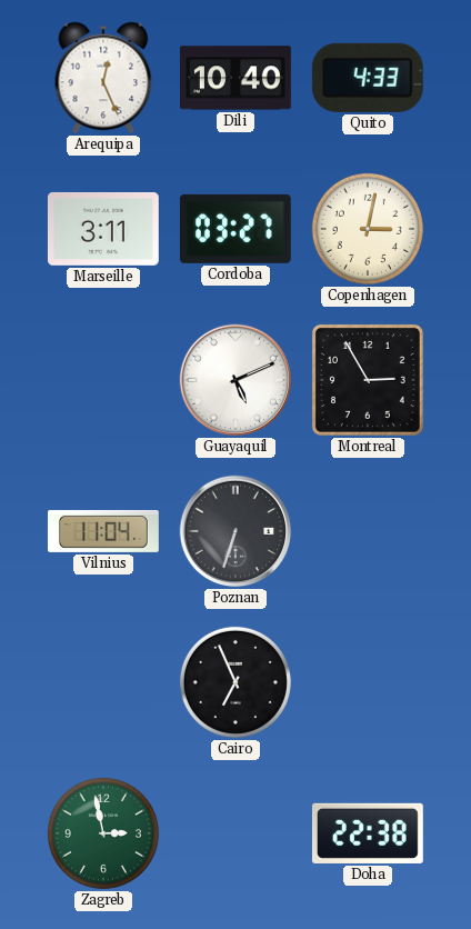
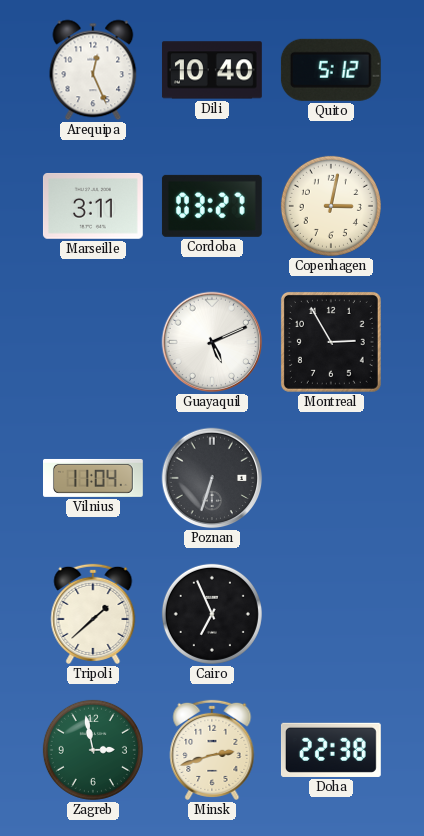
Quito: 4:33 -> 5:12 (331, 70)
Tripoli: none -> 1:38 (93, 614)
Minsk: none -> 2:42 (212, 750)
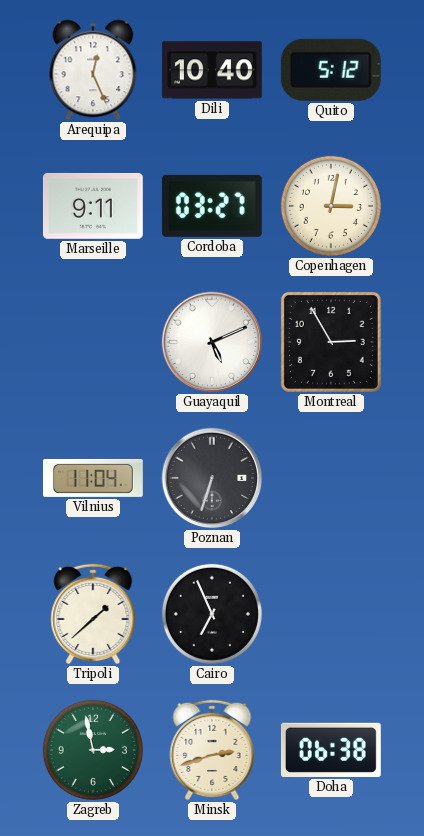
Marseille: 3:11 -> 9:11 (93, 206)
Doha: 22:38 -> 06:38 (331, 750)
